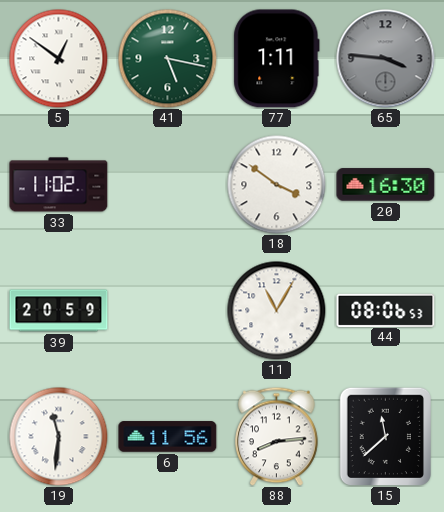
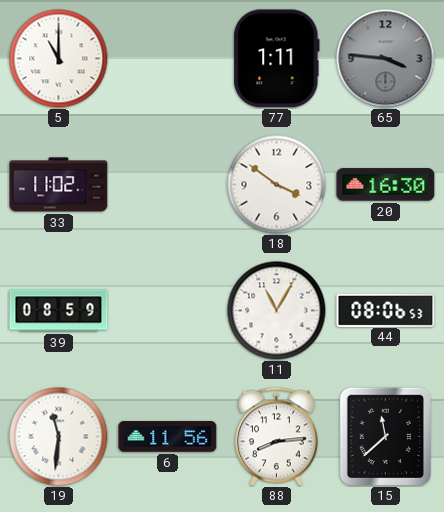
5: 12:51 -> 11:00 (59, 59)
41: 5:17 -> none (168, 59)
39: 20:59 -> 08:59 (59, 311)
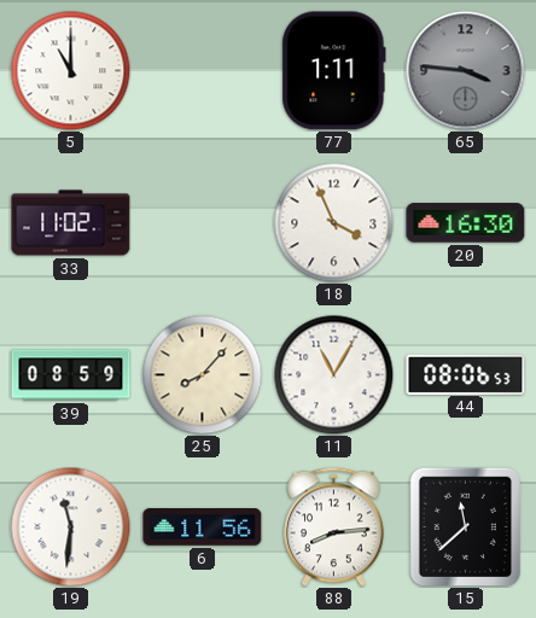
18: 3:51 -> 3:56 (334, 223)
25: none -> 8:07 (203, 375)
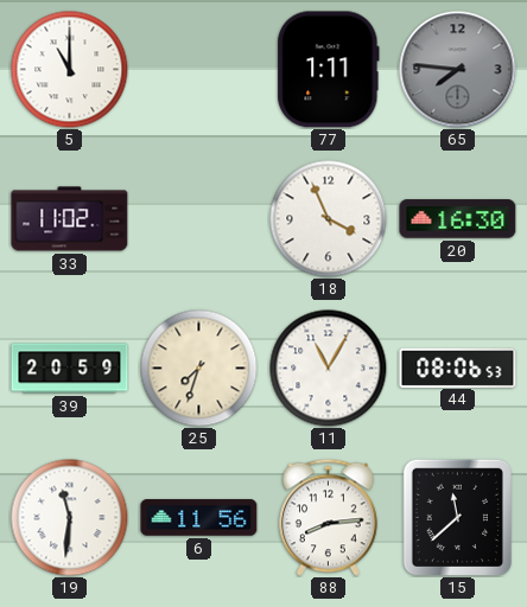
65: 3:46 -> 7:46 (458, 70)
39: 08:59 -> 20:59 (70, 369)
25: 8:07 -> 7:33 (199, 369)
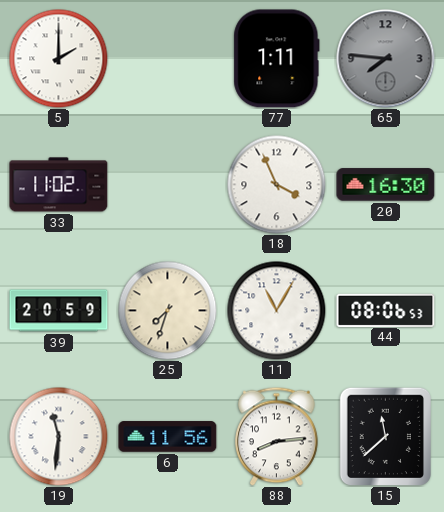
5: 11:00 -> 2:00 (59, 59)
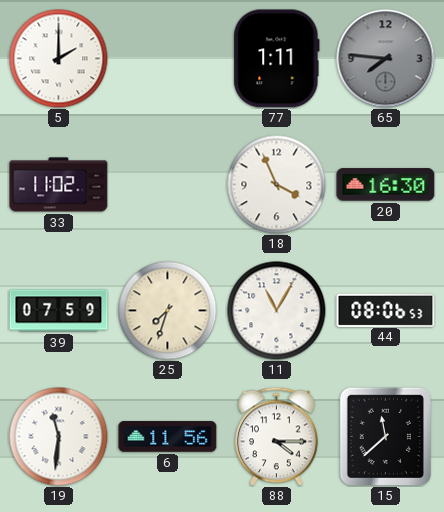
39: 20:59 -> 07:59 (59, 311)
88: 8:14 -> 4:15 (277, 436)
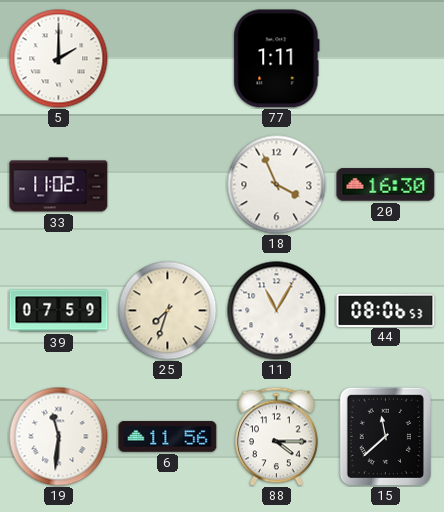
65: 7:46 -> none (386, 59)
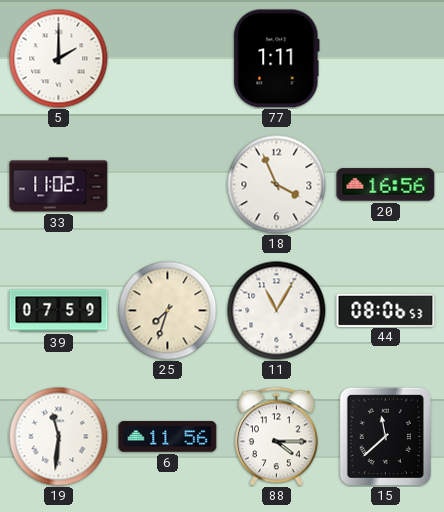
20: 16:30 -> 16:56 (386, 185)
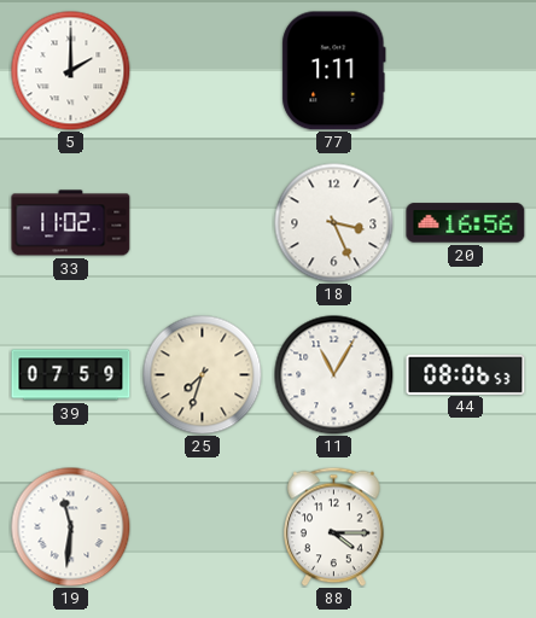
18: 3:56 -> 3:26 (334, 223)
6: 11:56 -> none (168, 437)
15: 11:38 -> none (385, 436)
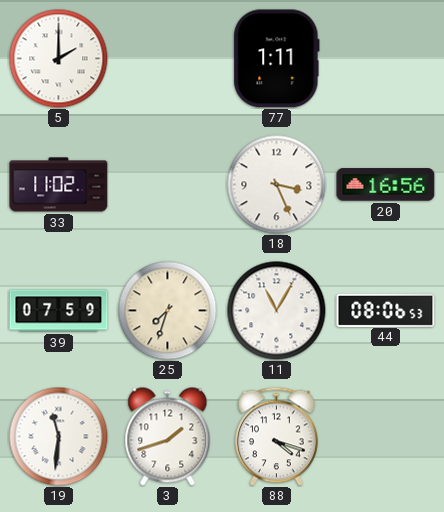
3: none -> 1:42 (168, 437)
88: 4:15 -> 4:18 (277, 436)
